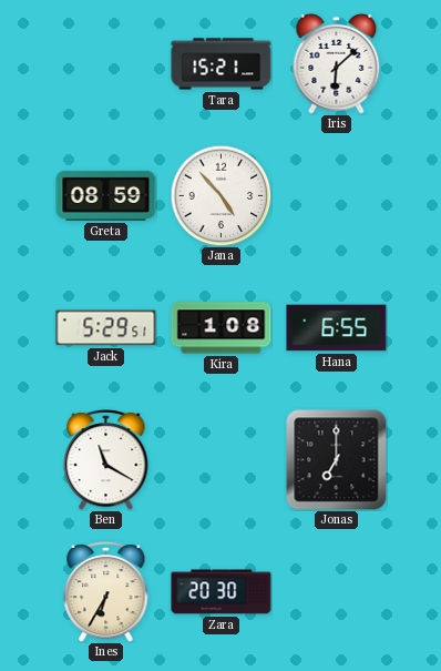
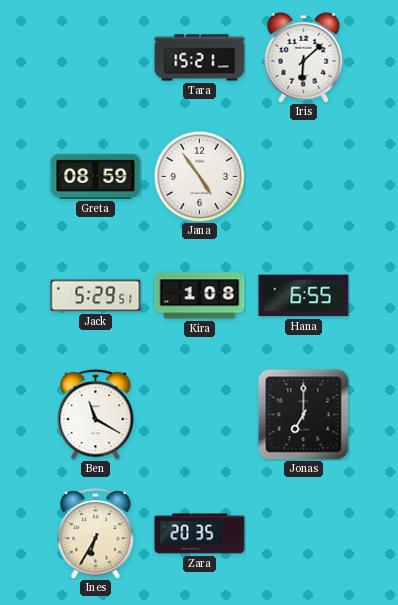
Jana: 4:53 -> 4:54 (199, 176)
Zara: 20:30 -> 20:35 (200, 534)
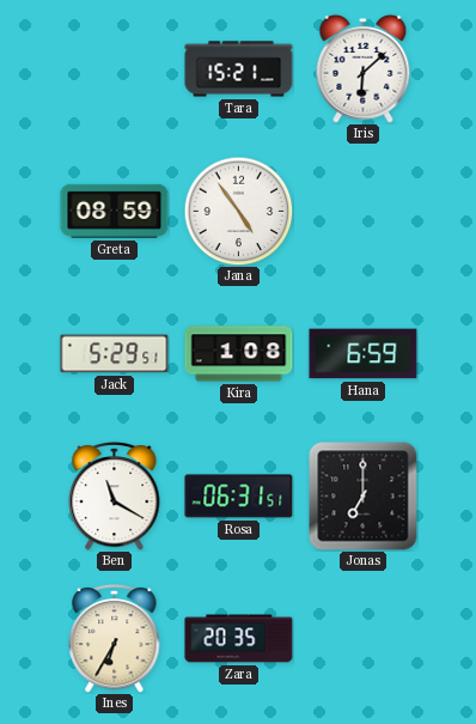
Hana: 6:55 -> 6:59 (364, 354)
Rosa: none -> 06:31 (239, 497)
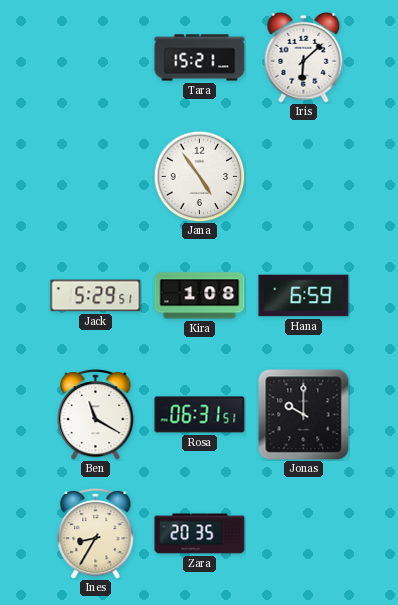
Greta: 08:59 -> none (115, 211)
Jonas: 7:00 -> 10:00 (304, 415)
Ines: 6:35 -> 8:35 (96, 533)
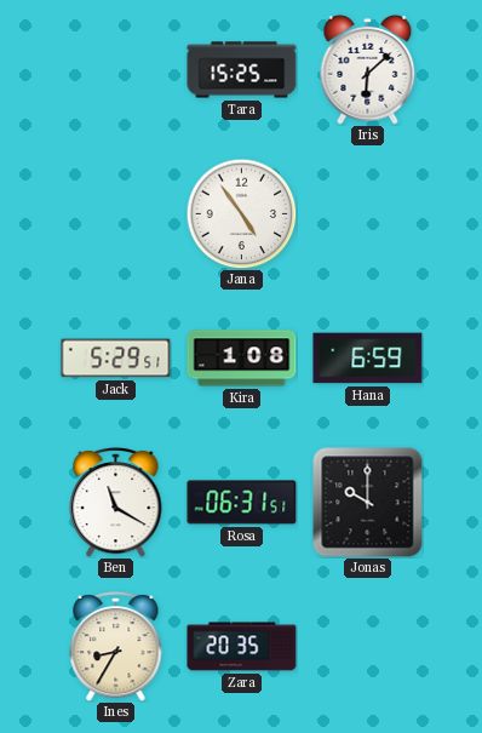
Tara: 15:21 -> 15:25 (242, 70)
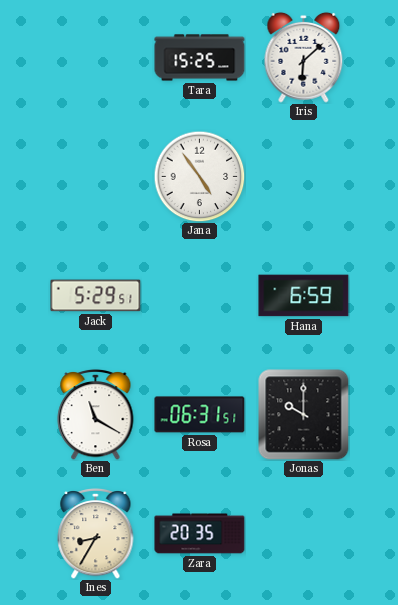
Kira: 1:08 -> none (242, 359)
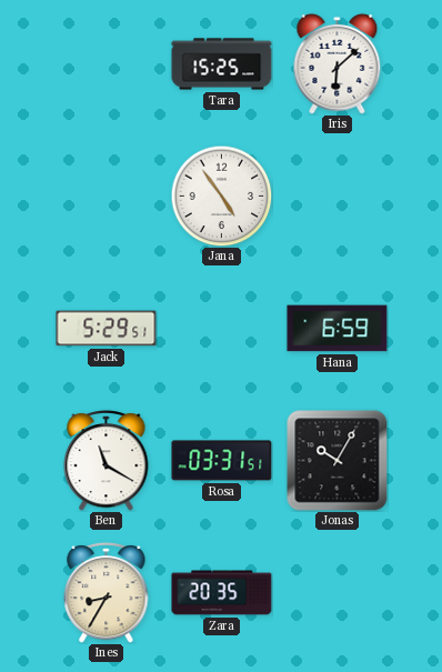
Rosa: 06:31 -> 03:31 (222, 461)
Jonas: 10:00 -> 10:05 (338, 461)
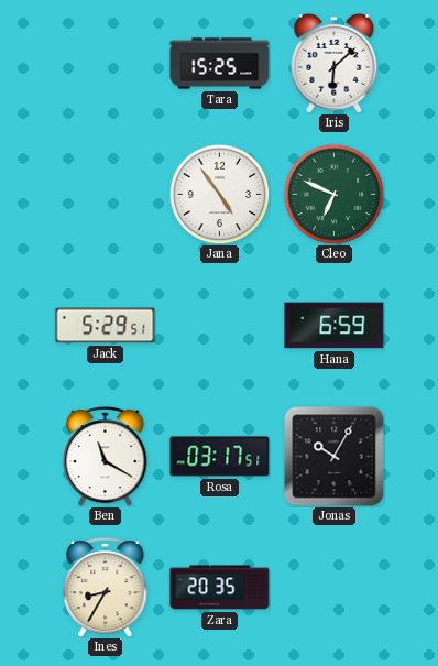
Cleo: none -> 6:49 (333, 194)
Rosa: 03:31 -> 03:17 (220, 457)
